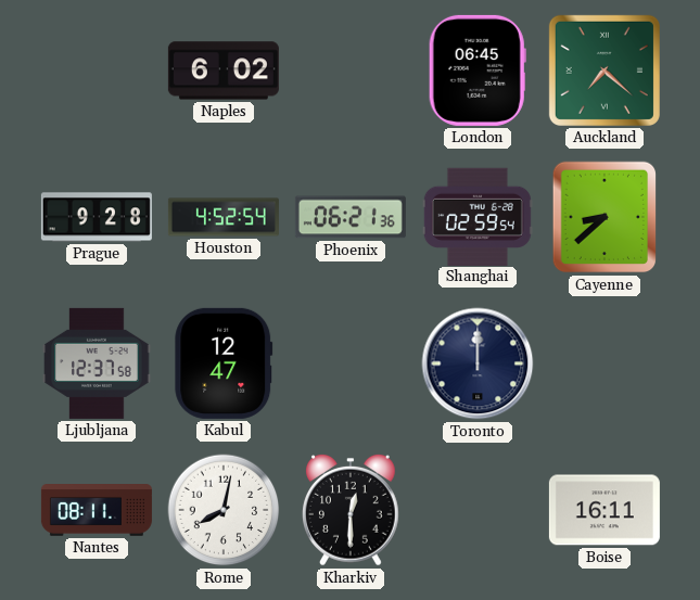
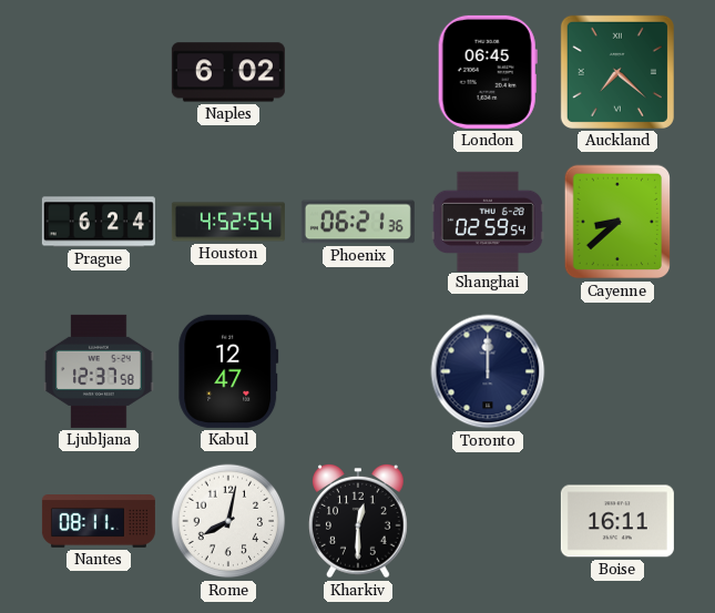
Prague: 9:28 -> 6:24 (99, 222)
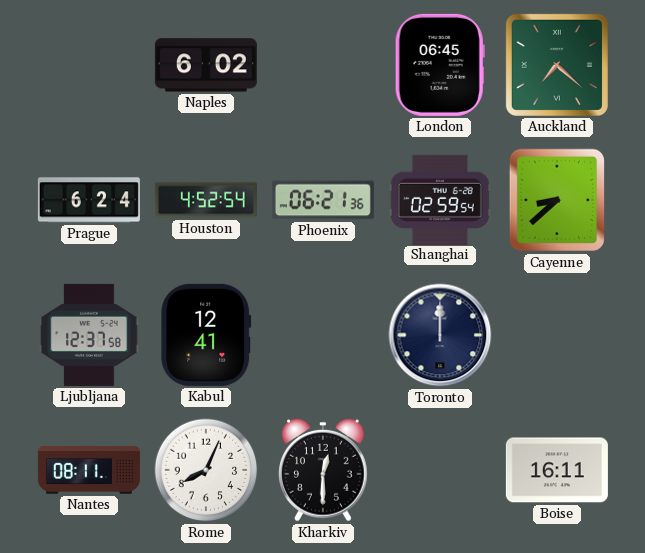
Kabul: 12:47 -> 12:41 (206, 335)
Rome: 8:02 -> 8:04 (206, 470)
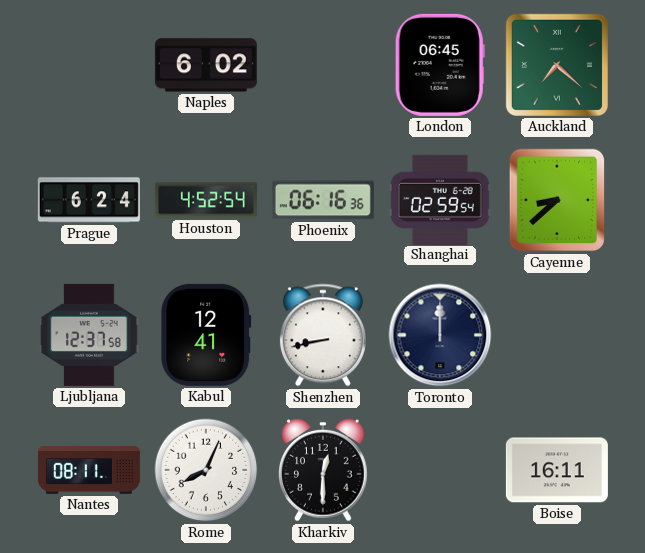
Phoenix: 06:21 -> 06:16 (323, 200)
Shenzhen: none -> 8:43 (323, 335)
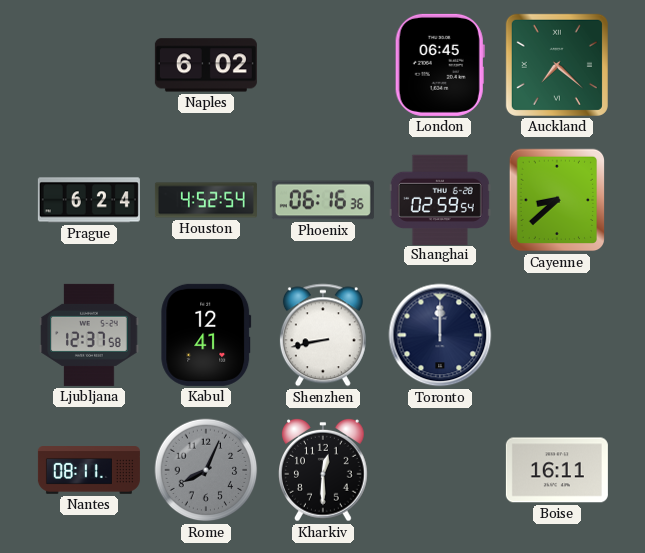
Rome dial: white -> grey (206, 470)
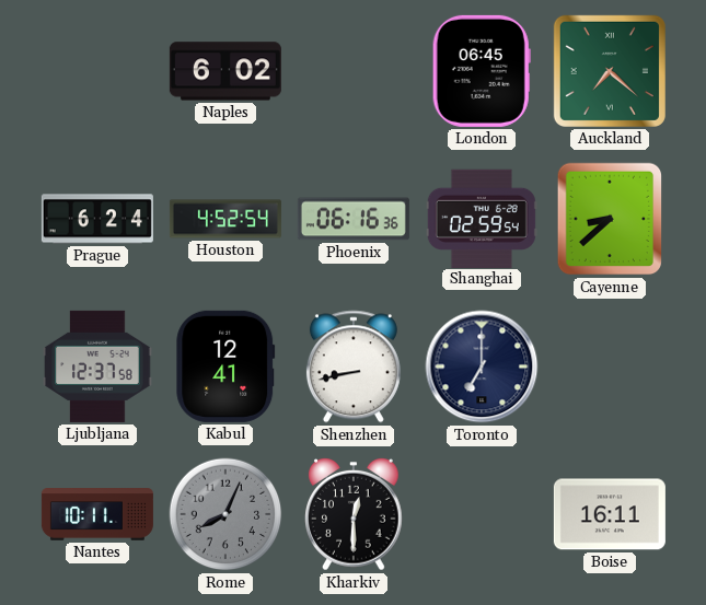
Toronto: 12:00 -> 7:00 (482, 367)
Nantes: 08:11 -> 10:11 (97, 515)
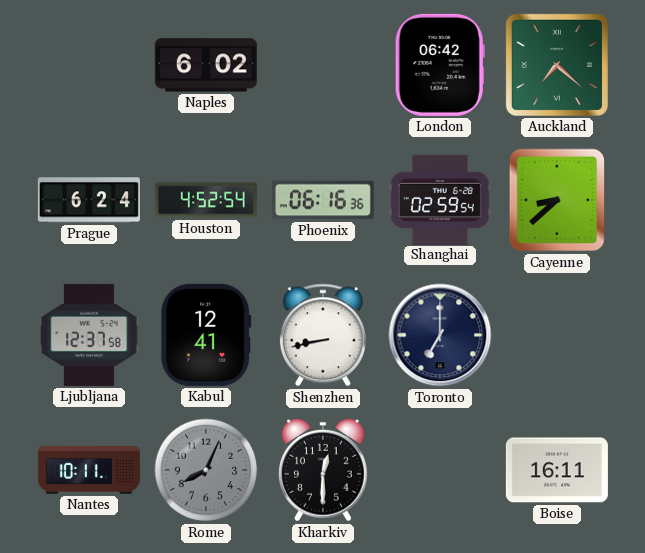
London: 06:45 -> 06:42 (440, 65)
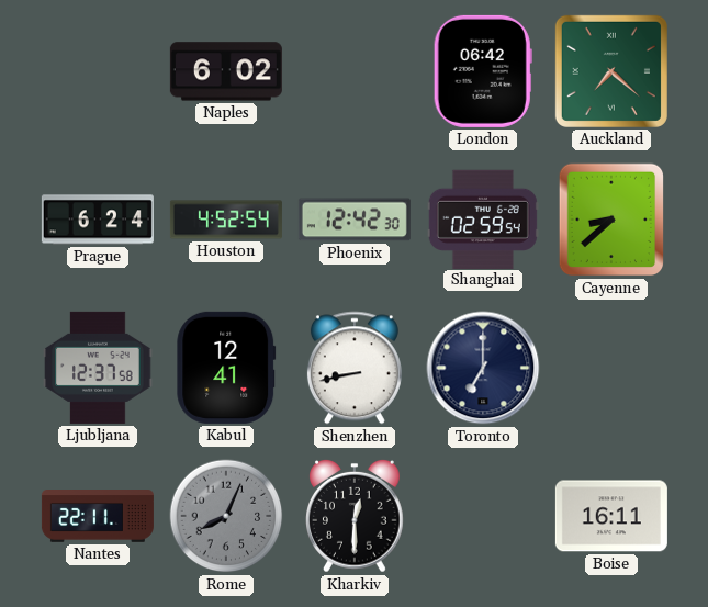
Phoenix: 06:16 -> 12:42 (355, 220)
Nantes: 10:11 -> 22:11 (98, 517)
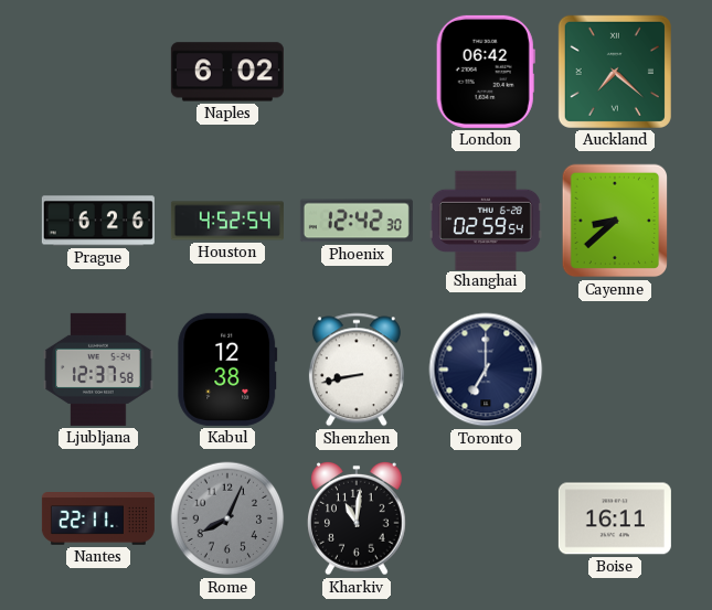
Prague: 6:24 -> 6:26 (98, 221)
Kabul: 12:41 -> 12:38 (227, 370)
Kharkiv: 12:30 -> 11:01 (358, 518)
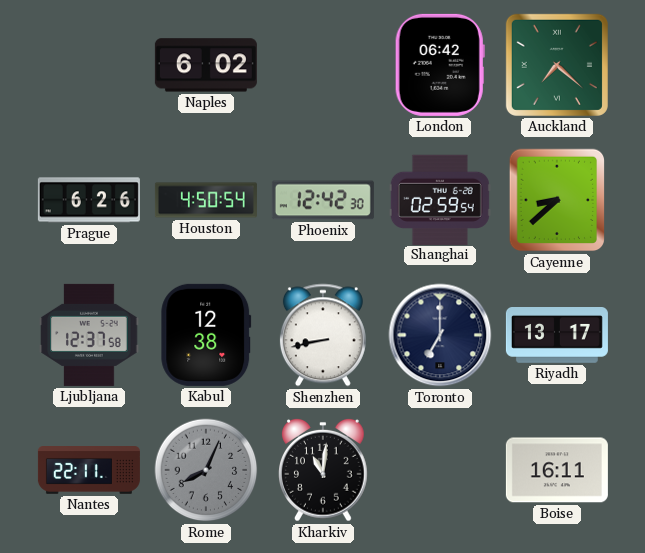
Houston: 4:52 -> 4:50 (206, 200)
Riyadh: none -> 13:17 (557, 336)
